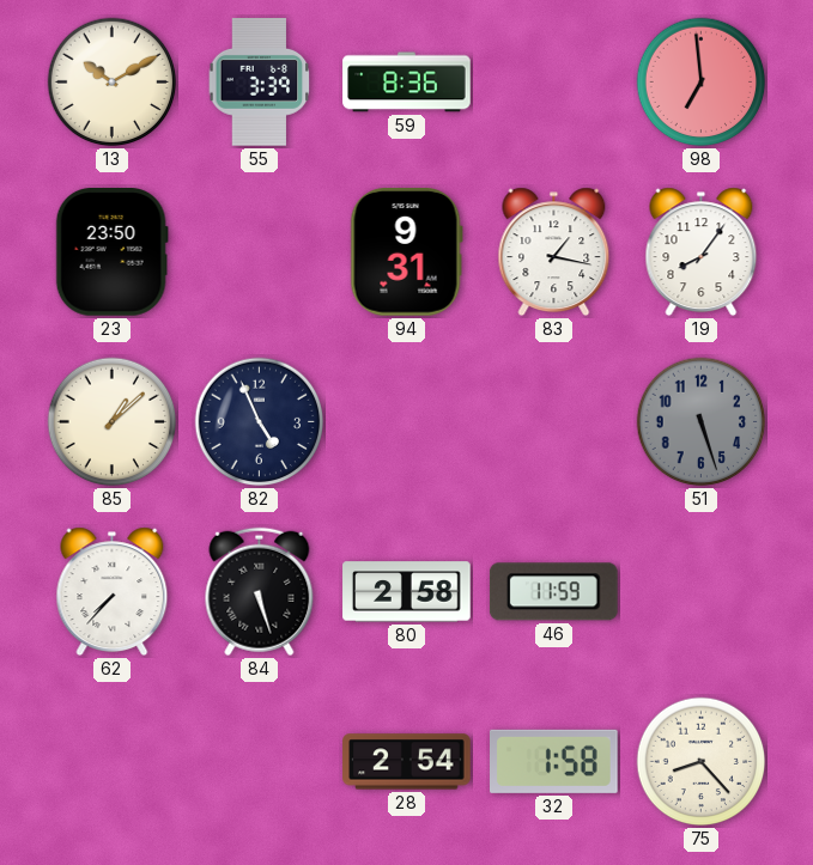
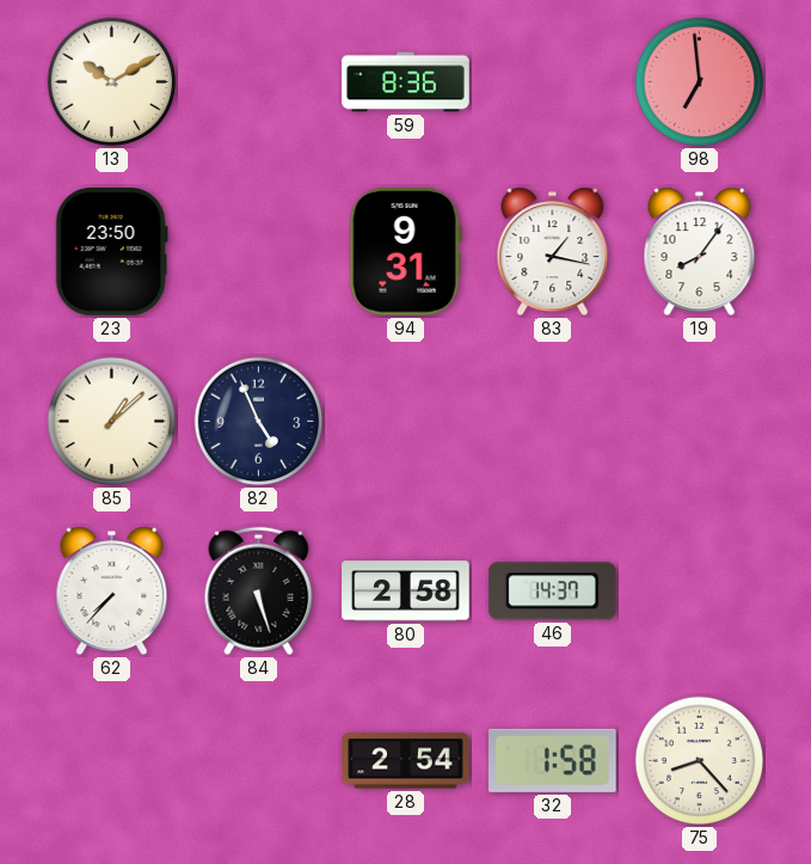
55: 3:39 -> none (260, 83)
51: 5:27 -> none (702, 422)
46: 11:59 -> 14:37 (552, 592)
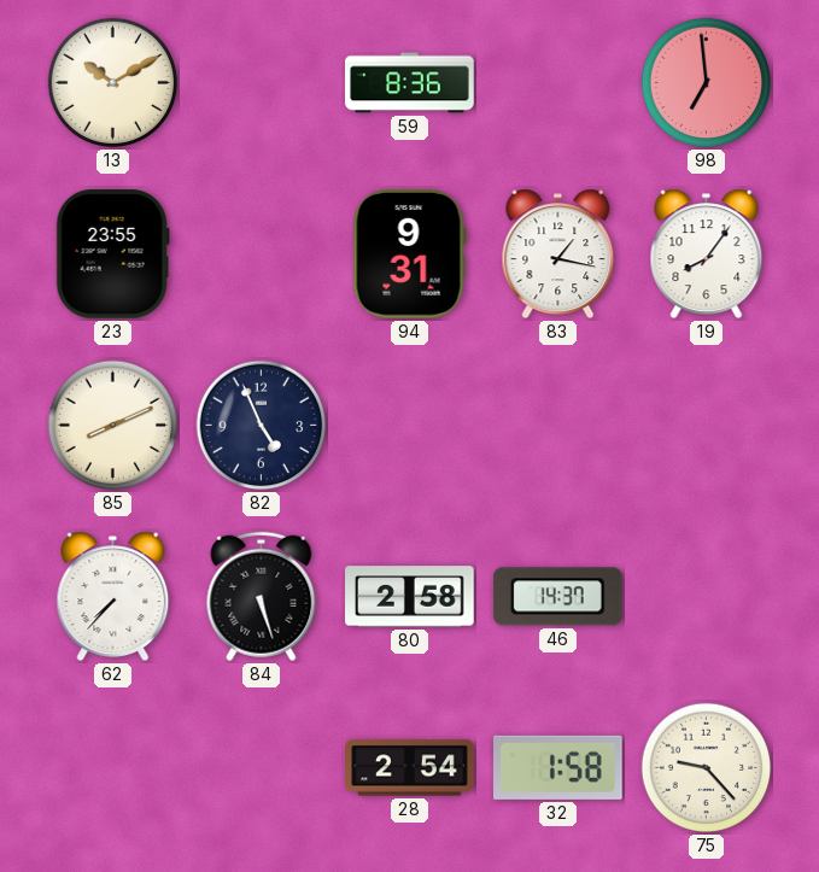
23: 23:50 -> 23:55 (112, 254)
85: 1:08 -> 8:11 (113, 426)
75: 8:23 -> 9:23 (707, 768)
